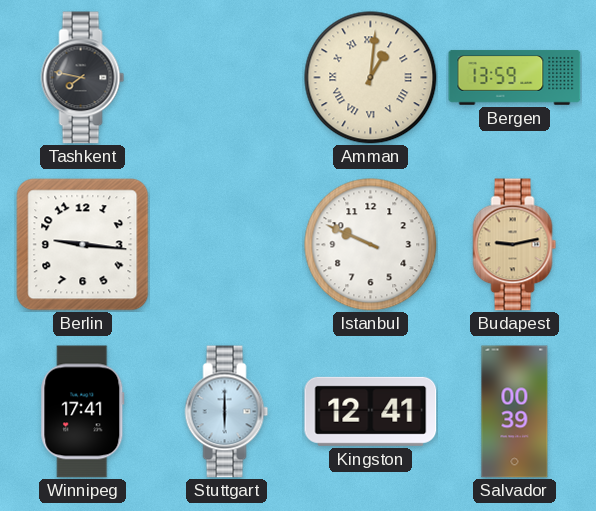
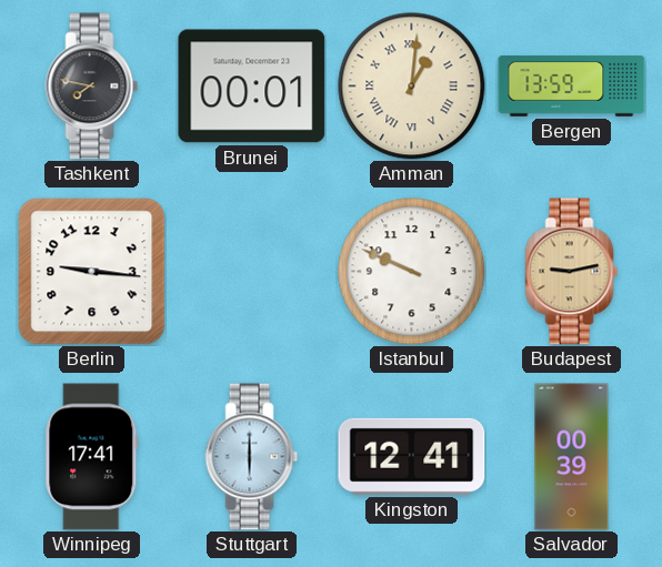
Brunei: none -> 00:01 (252, 87)
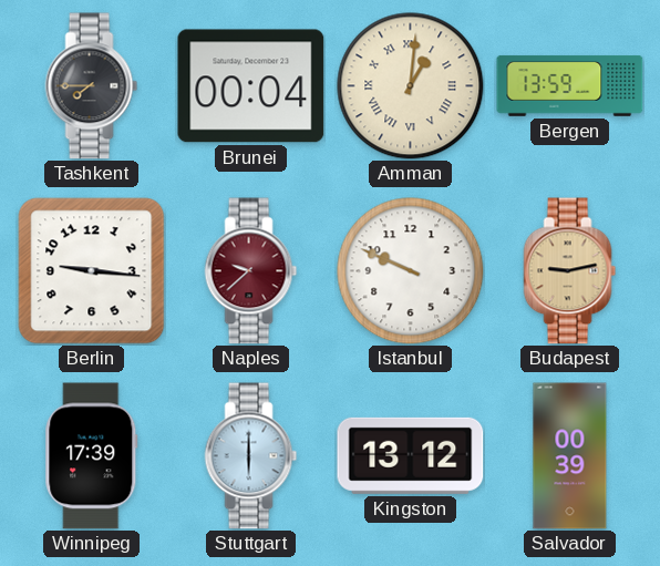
Tashkent: 7:47 -> 7:45 (92, 86)
Brunei: 00:01 -> 00:04 (251, 86)
Naples: none -> 9:38 (251, 271)
Winnipeg: 17:41 -> 17:39 (92, 456)
Kingston: 12:41 -> 13:12 (411, 455)
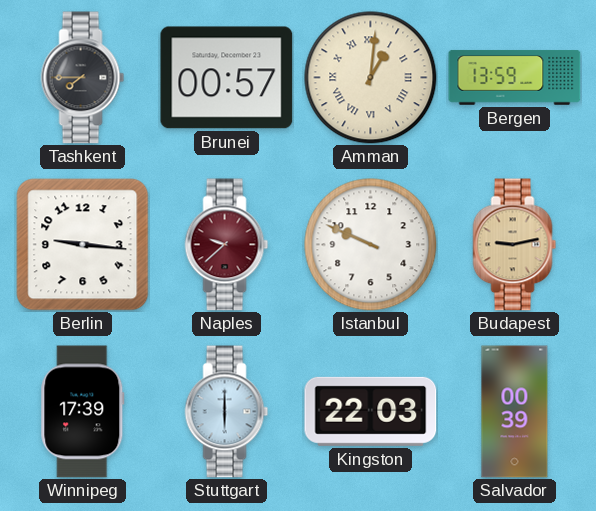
Brunei: 00:04 -> 00:57 (227, 78)
Kingston: 13:12 -> 22:03 (371, 411)
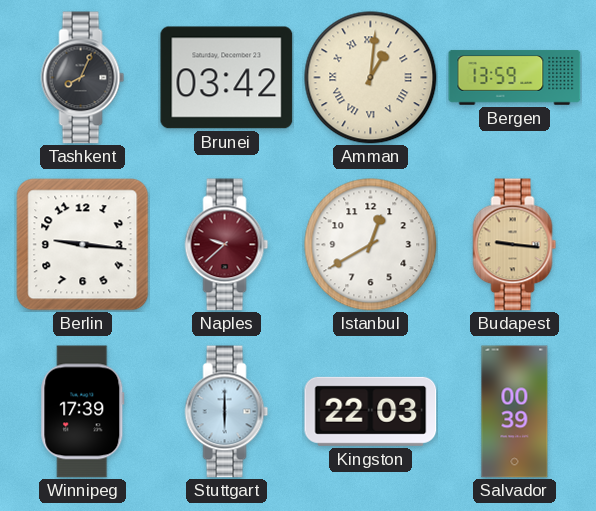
Tashkent: 7:45 -> 8:04 (83, 78)
Brunei: 00:57 -> 03:42 (227, 78)
Istanbul: 9:49 -> 12:40 (371, 245)
Budapest: 9:13 -> 9:16 (515, 245)
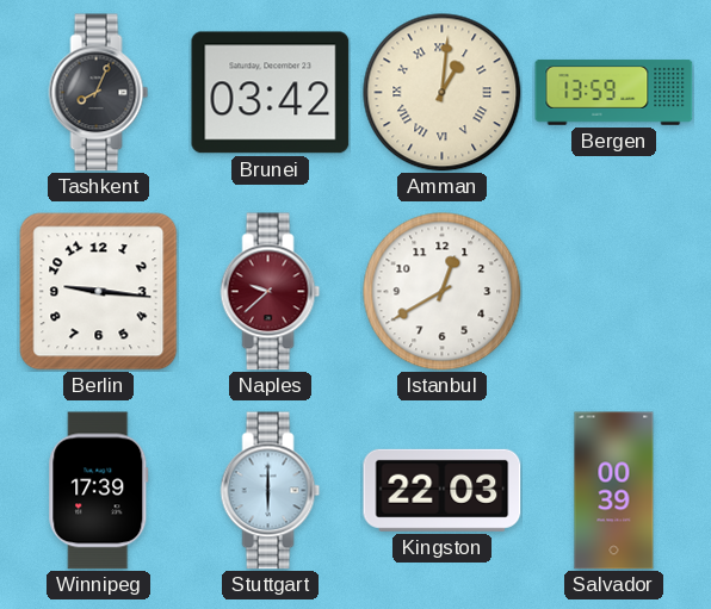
Budapest: 9:16 -> none (515, 245)
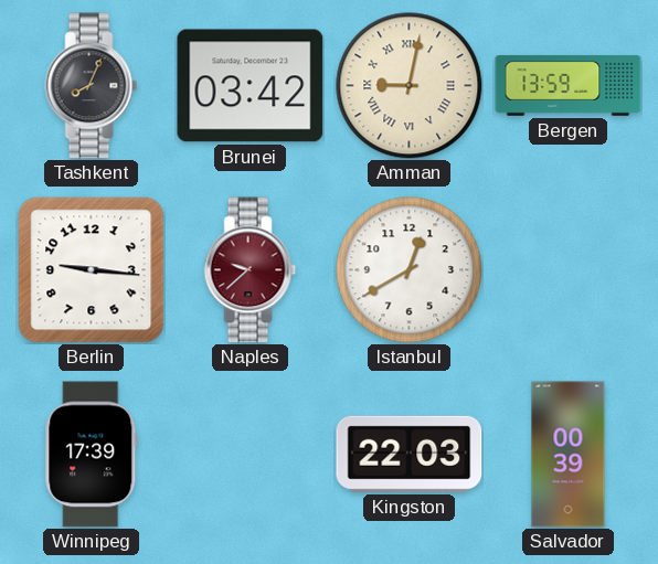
Amman: 1:01 -> 9:02 (410, 86)
Stuttgart: 6:00 -> none (271, 491)
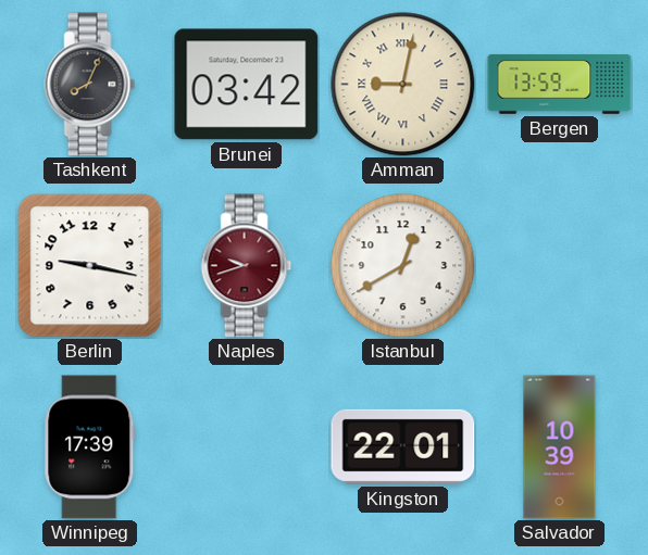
Berlin: 9:16 -> 9:17 (90, 266)
Naples: 9:38 -> 9:42 (247, 266)
Kingston: 22:03 -> 22:01 (403, 446)
Salvador: 00:39 -> 10:39 (560, 447)
